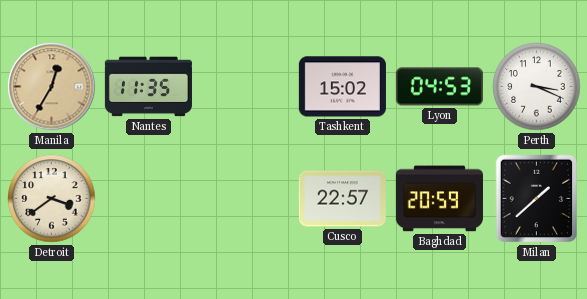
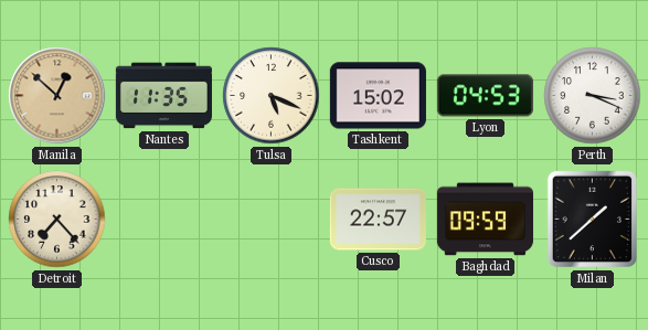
Manila: 12:35 -> 12:52 (57, 96)
Tulsa: none -> 5:19 (272, 96)
Detroit: 3:39 -> 7:23 (57, 220)
Baghdad: 20:59 -> 09:59 (485, 220)
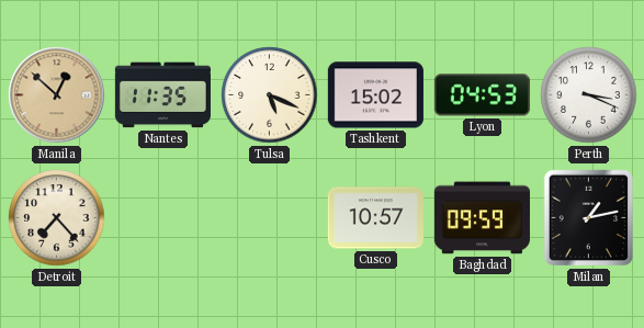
Cusco: 22:57 -> 10:57 (375, 218)
Milan: 1:38 -> 1:13 (588, 218)
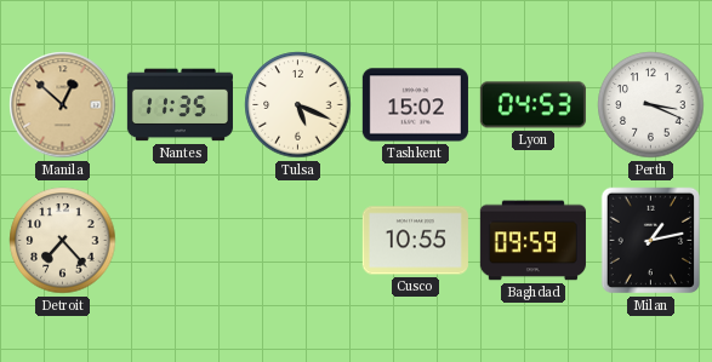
Cusco: 10:57 -> 10:55 (415, 241)
